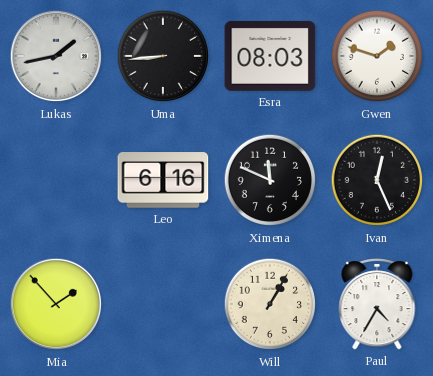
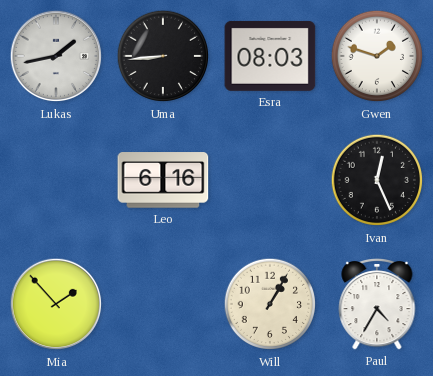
Ximena: 11:49 -> none (270, 180)
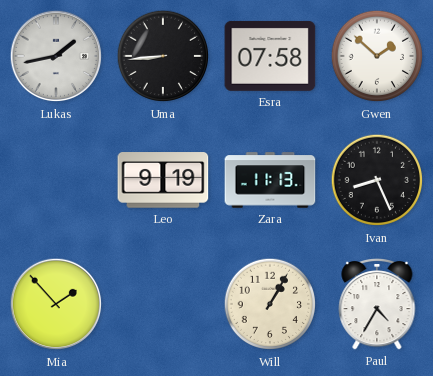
Esra: 08:03 -> 07:58 (270, 56)
Gwen: 1:48 -> 1:52 (377, 56)
Leo: 6:16 -> 9:19 (163, 180)
Zara: none -> 11:13 (270, 180)
Ivan: 12:26 -> 8:26 (377, 180)
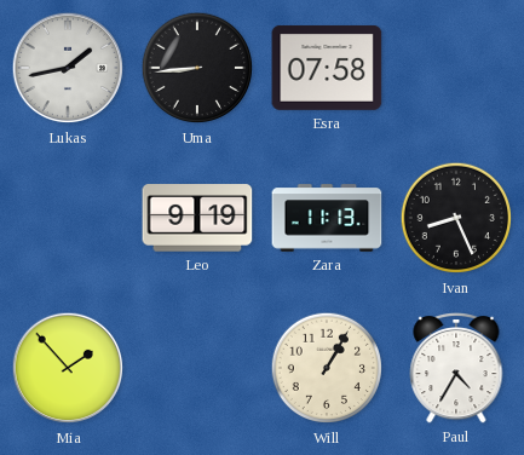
Gwen: 1:52 -> none (377, 56)
